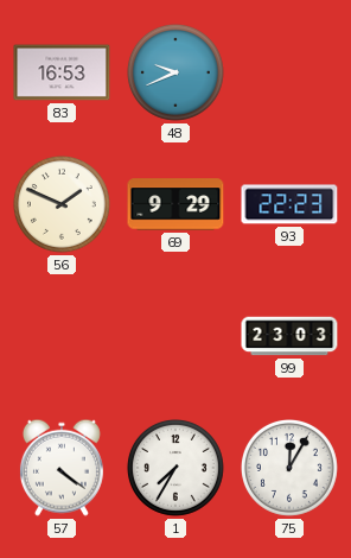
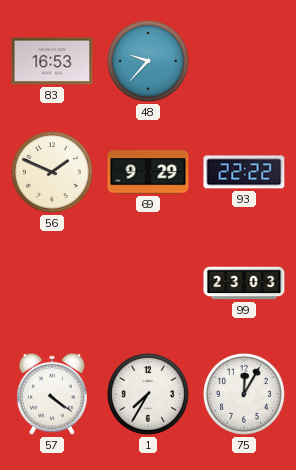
48: 9:41 -> 9:37 (148, 61)
93: 22:23 -> 22:22 (244, 172)
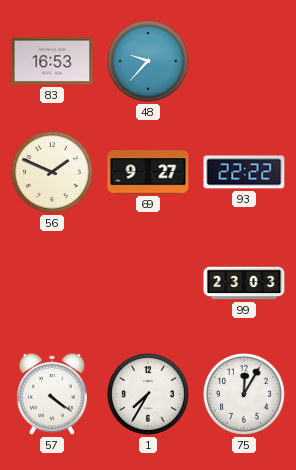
69: 9:29 -> 9:27 (148, 172)
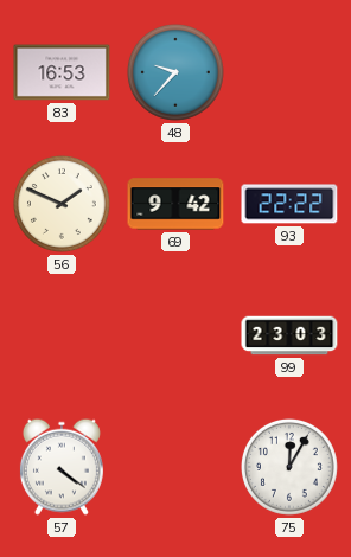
69: 9:27 -> 9:42 (175, 204)
1: 7:35 -> none (148, 394)
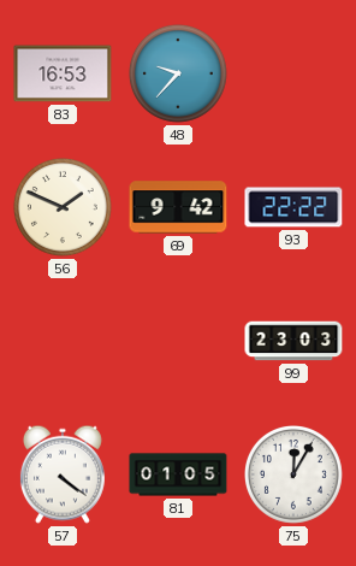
81: none -> 01:05 (178, 474)
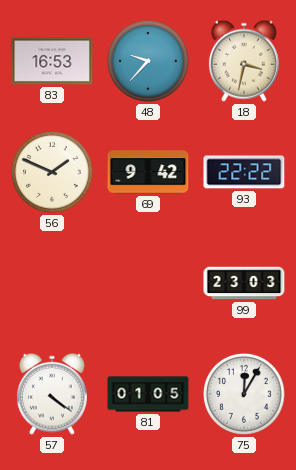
18: none -> 3:32 (244, 61)
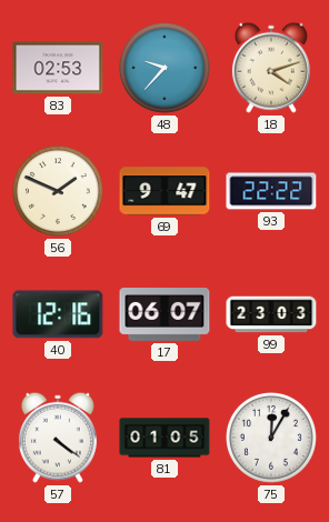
83: 16:53 -> 02:53 (58, 68)
18: 3:32 -> 4:12 (271, 68)
69: 9:42 -> 9:47 (164, 191)
40: none -> 12:16 (58, 314)
17: none -> 06:07 (164, 315)
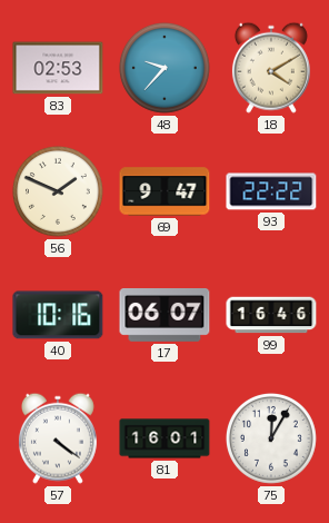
18: 4:12 -> 4:10 (271, 68)
40: 12:16 -> 10:16 (58, 315)
99: 23:03 -> 16:46 (271, 315)
81: 01:05 -> 16:01 (164, 438)
